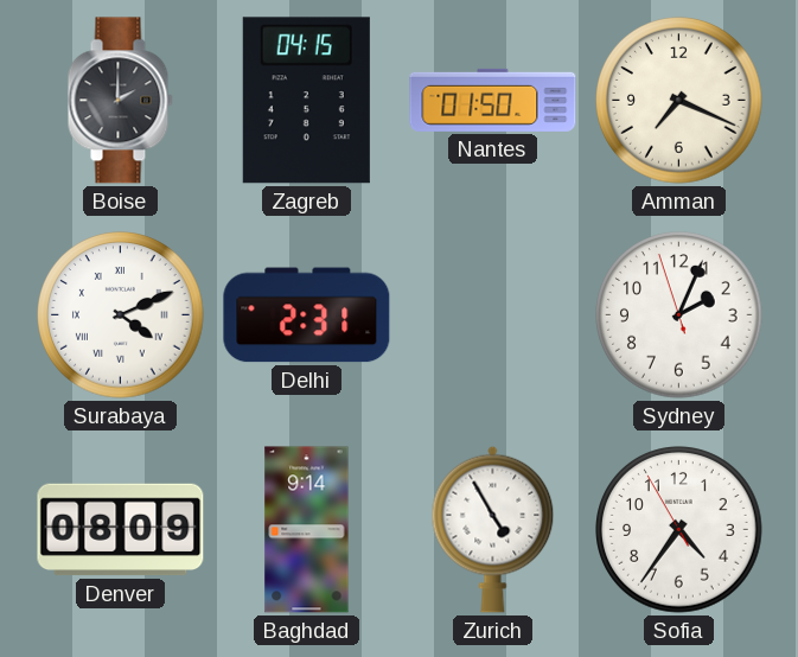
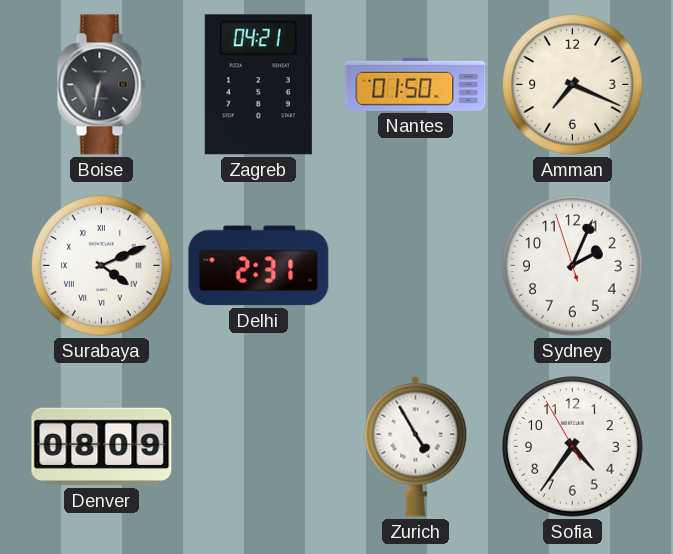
Boise: 2:00 -> 6:32 (101, 85)
Zagreb: 04:15 -> 04:21 (258, 85)
Baghdad: 9:14 -> none (307, 530)
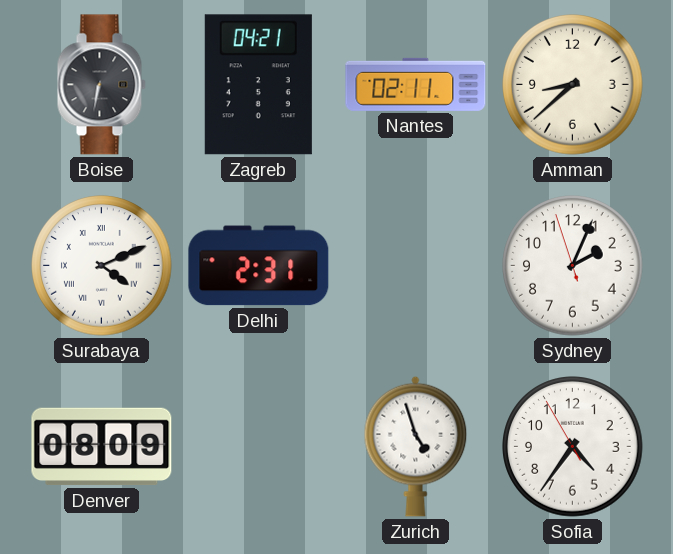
Nantes: 01:50 -> 02:11 (416, 84)
Amman: 7:19 -> 8:38 (573, 85)
Zurich: 4:55 -> 4:57 (416, 446)
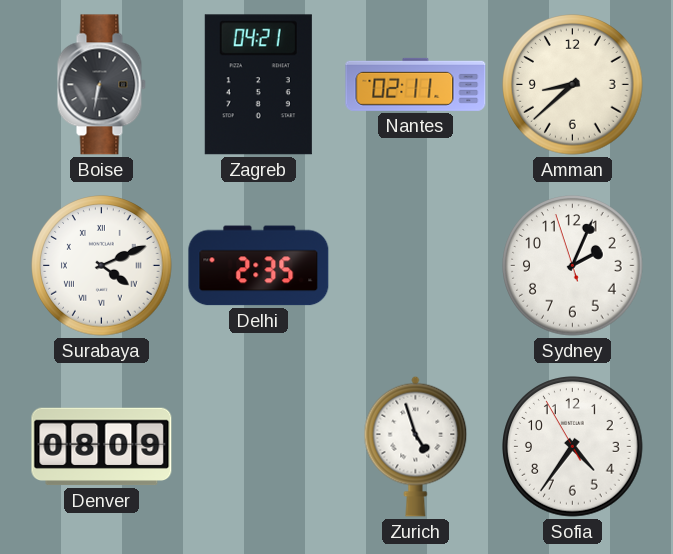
Delhi: 2:31 -> 2:35 (259, 266)
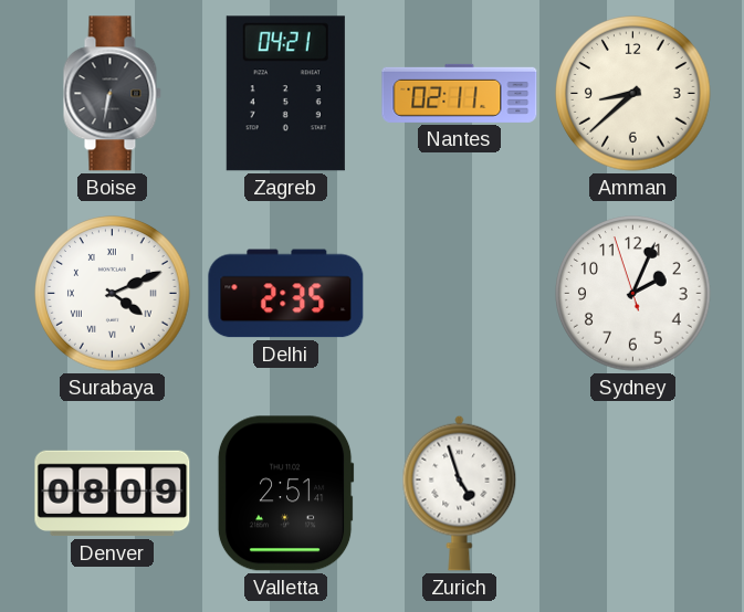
Valletta: none -> 2:51 (285, 494)
Sofia: 4:35 -> none (573, 447)
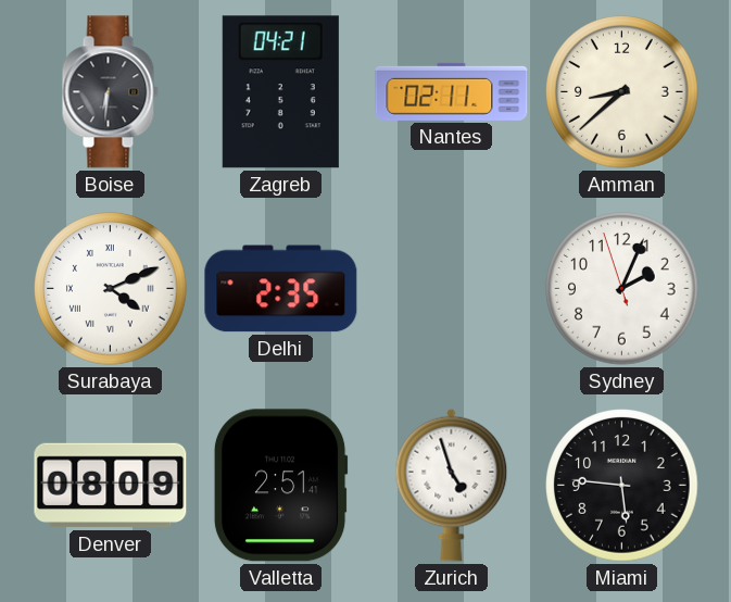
Boise: 6:32 -> 6:31 (110, 92)
Miami: none -> 5:46 (622, 486)
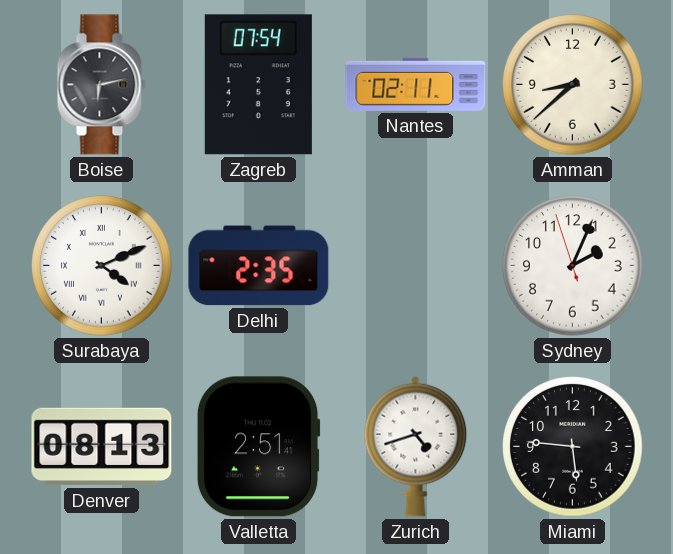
Boise: 6:31 -> 6:13 (101, 85)
Zagreb: 04:21 -> 07:54 (258, 85)
Denver: 08:09 -> 08:13 (102, 447)
Zurich: 4:57 -> 4:42 (416, 446)
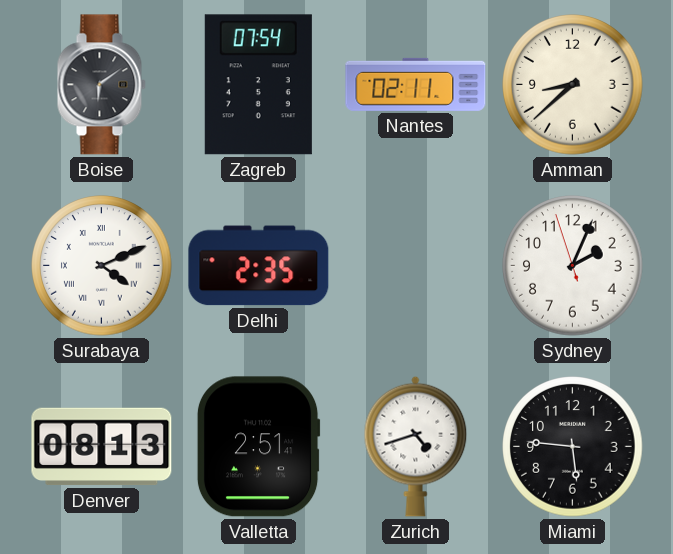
Boise: 6:13 -> 6:09 (101, 85)
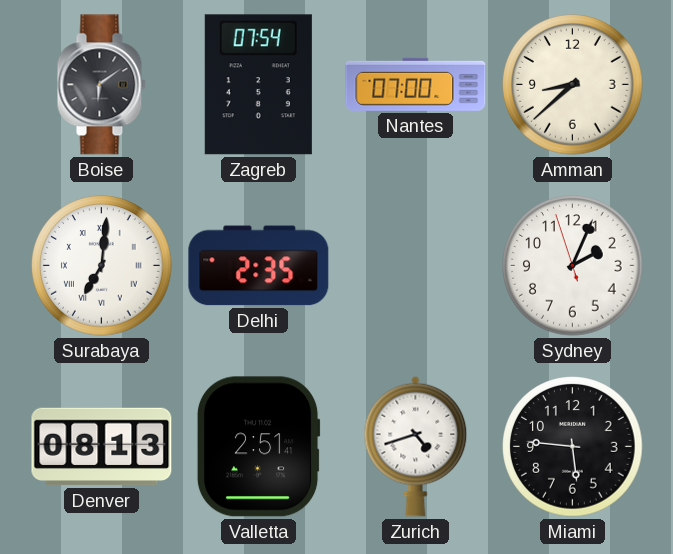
Nantes: 02:11 -> 07:00 (416, 84)
Surabaya: 4:11 -> 7:01 (102, 266)
